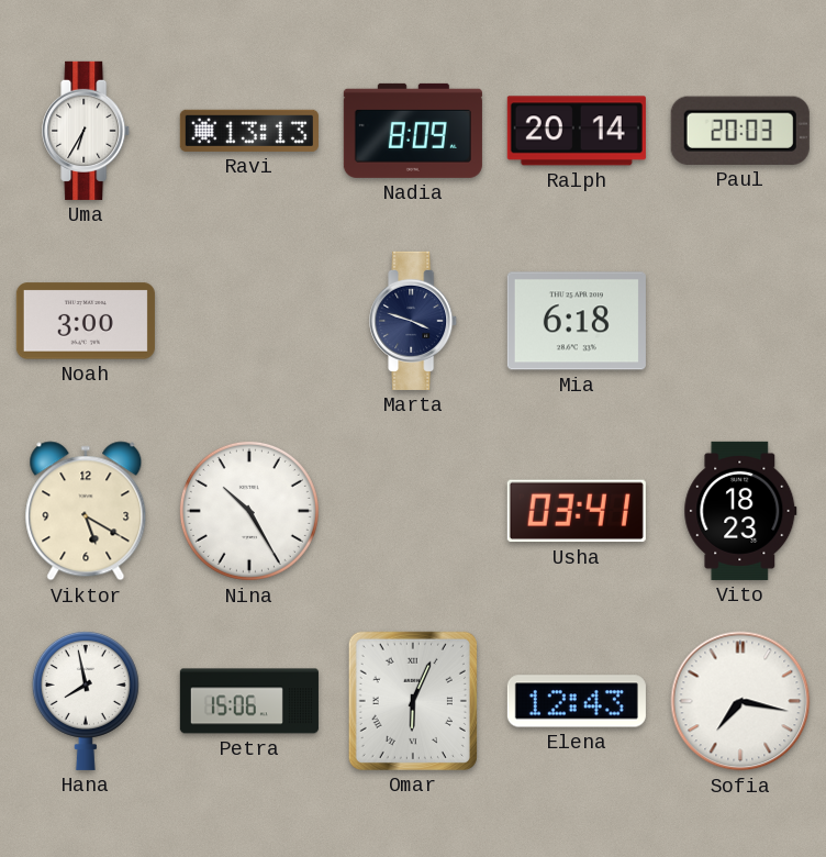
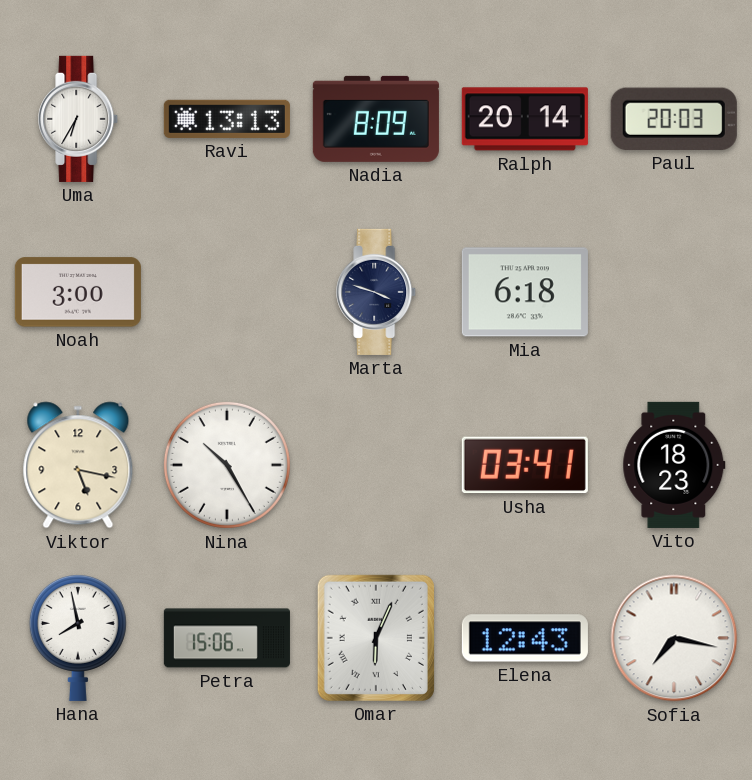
Viktor: 5:20 -> 5:17 (78, 465)
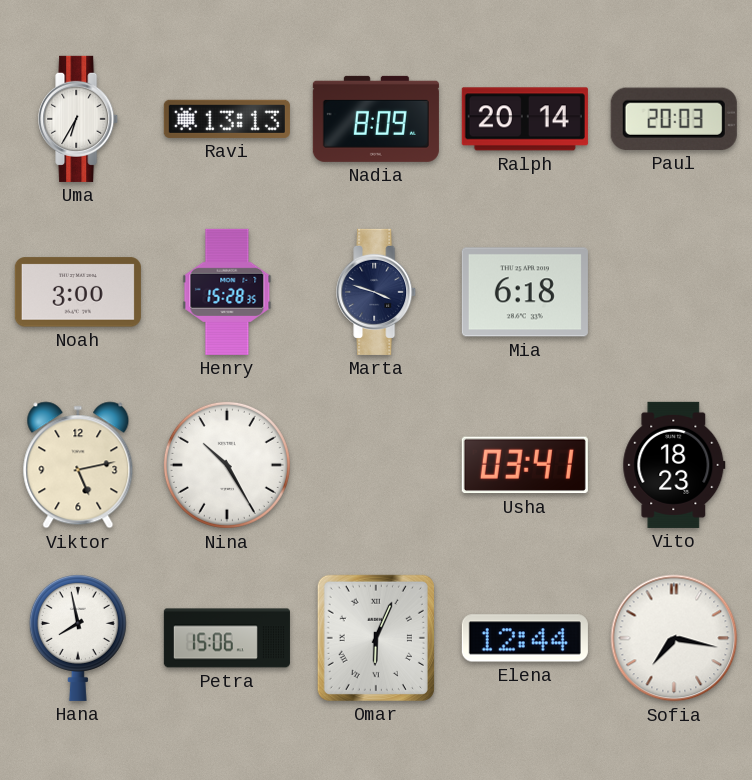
Henry: none -> 15:28 (227, 292)
Viktor: 5:17 -> 5:13 (78, 465)
Elena: 12:43 -> 12:44 (525, 638)
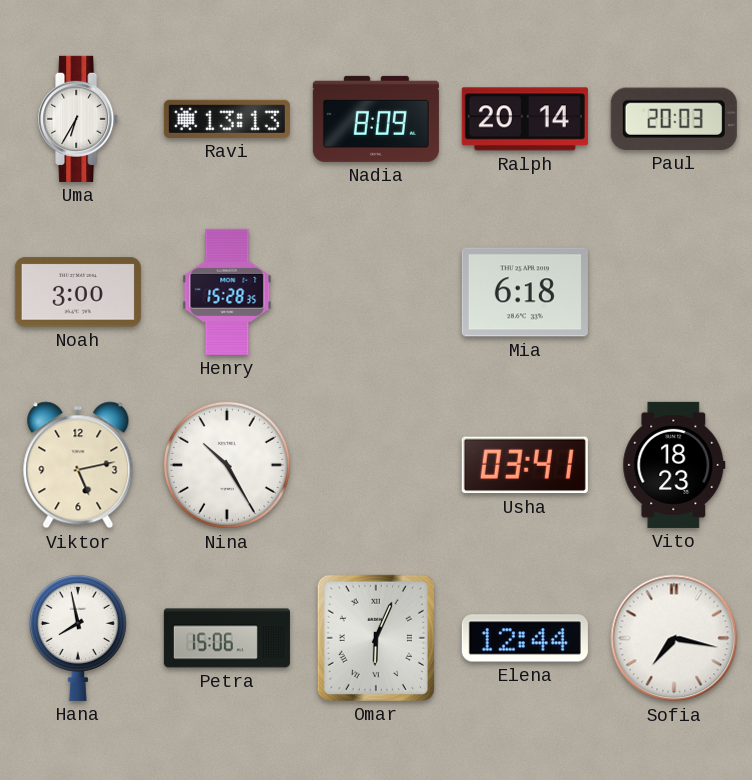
Marta: 3:48 -> none (377, 292)
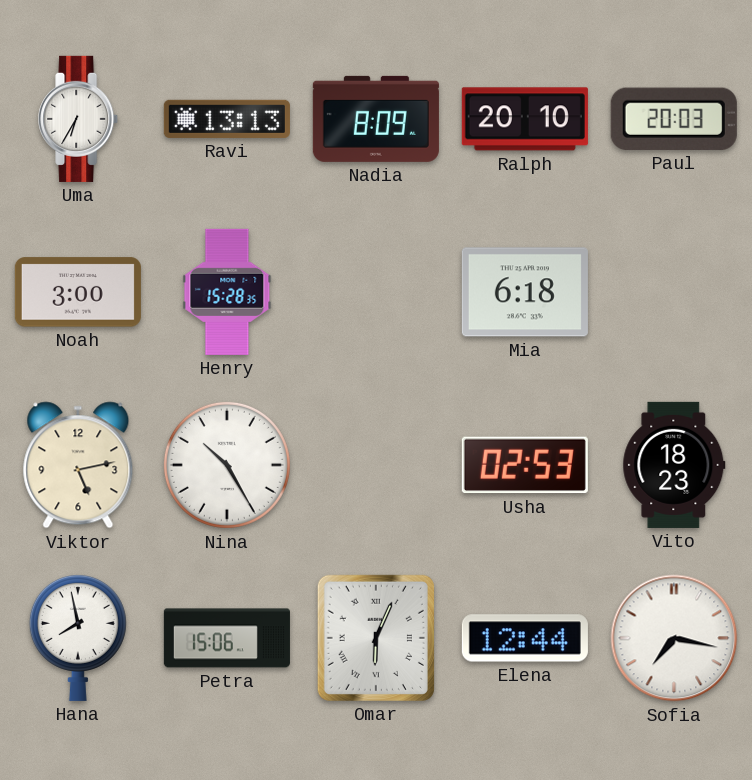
Ralph: 20:14 -> 20:10 (525, 119)
Usha: 03:41 -> 02:53 (525, 465)
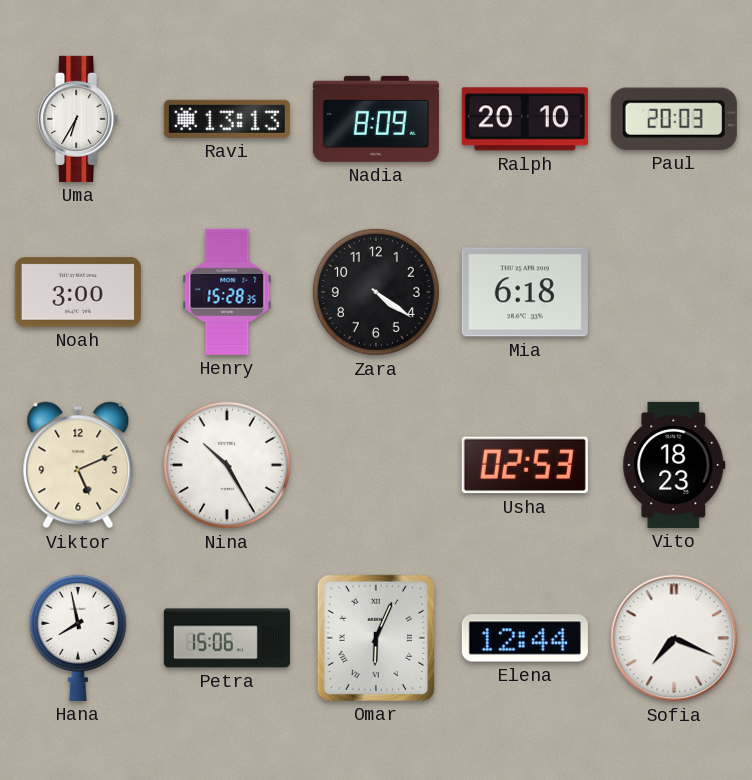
Zara: none -> 4:21 (376, 292)
Viktor: 5:13 -> 5:11 (78, 465)
Sofia: 7:17 -> 7:19 (674, 638)
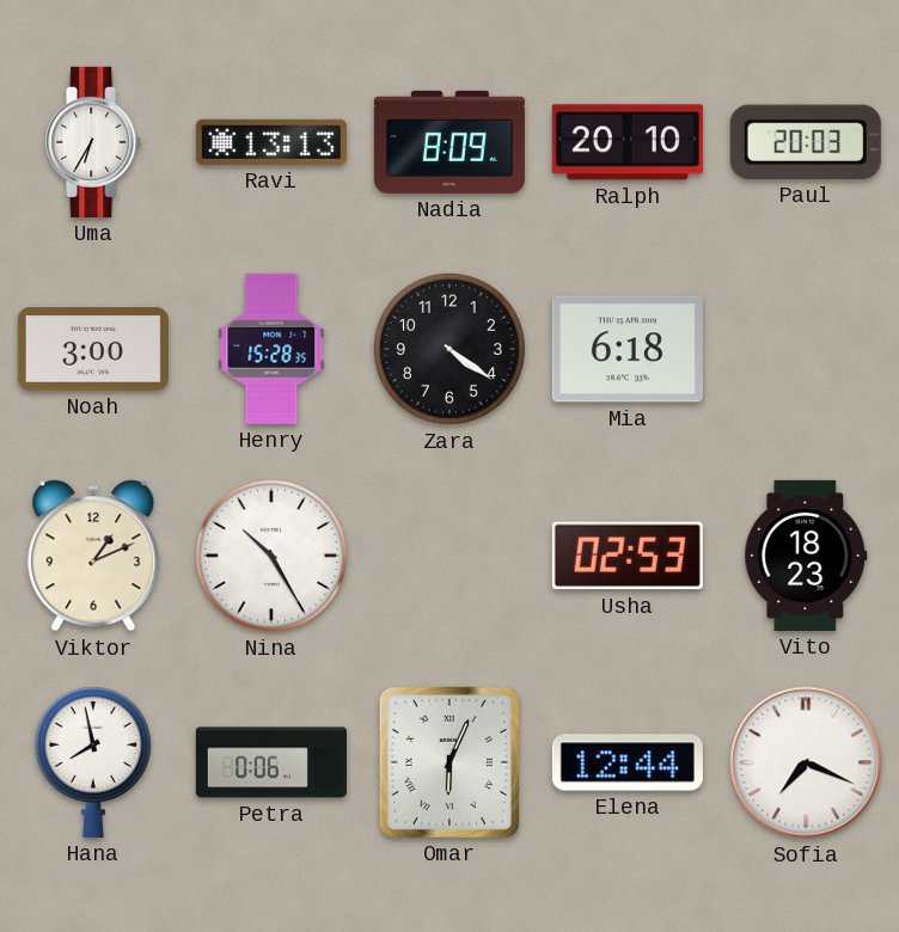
Viktor: 5:11 -> 1:11 (93, 556)
Petra: 15:06 -> 0:06 (271, 762)
